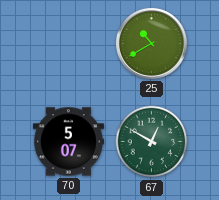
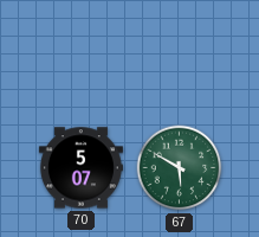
25: 10:40 -> none (151, 43)
67: 12:50 -> 5:50 (180, 168)
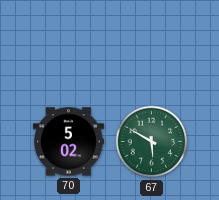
70: 5:07 -> 5:02 (68, 142)
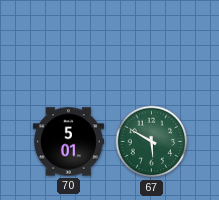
70: 5:02 -> 5:01 (68, 142)
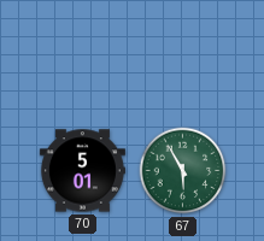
67: 5:50 -> 5:55 (183, 171)
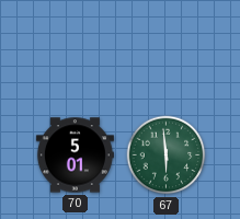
67: 5:55 -> 5:59 (167, 155)
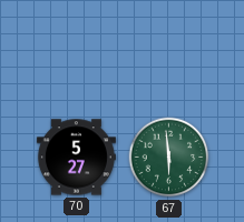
70: 5:01 -> 5:27 (76, 158)
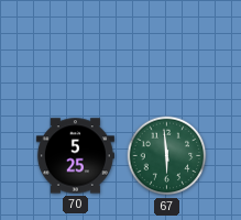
70: 5:27 -> 5:25 (75, 156)
